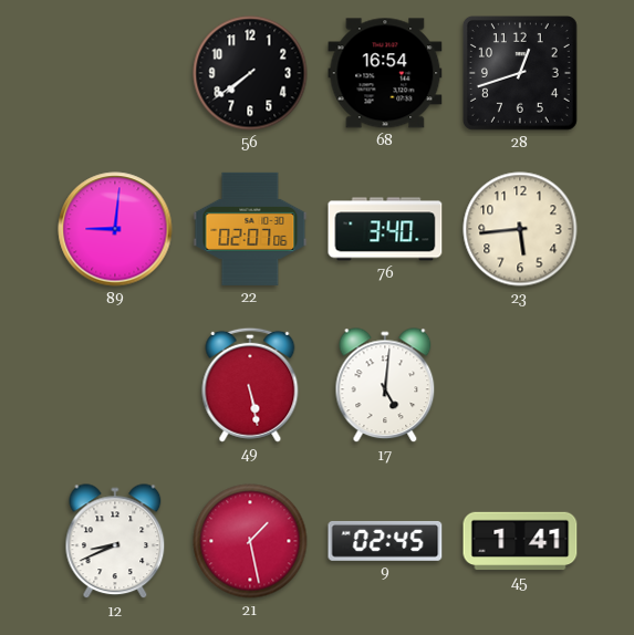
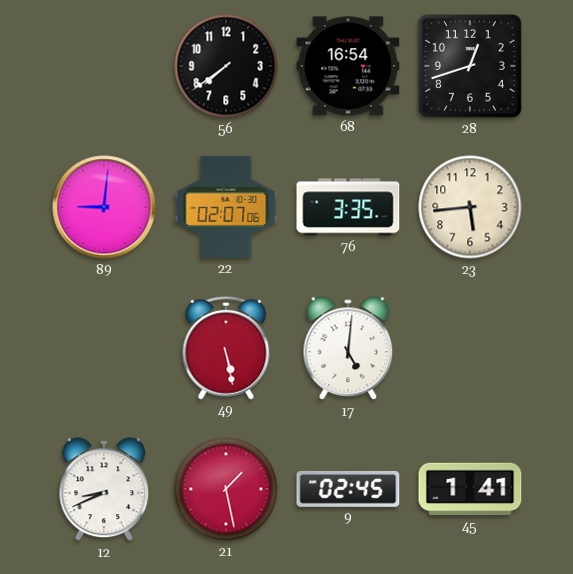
76: 3:40 -> 3:35 (348, 207)
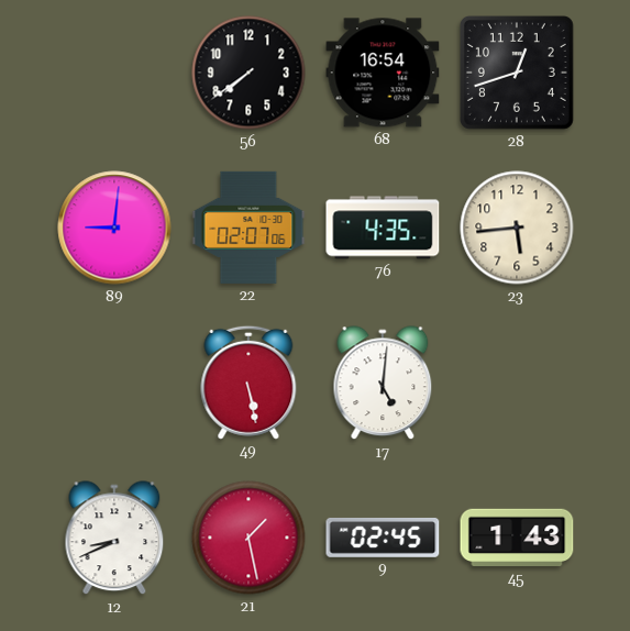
76: 3:35 -> 4:35 (383, 228)
45: 1:41 -> 1:43 (517, 538)
